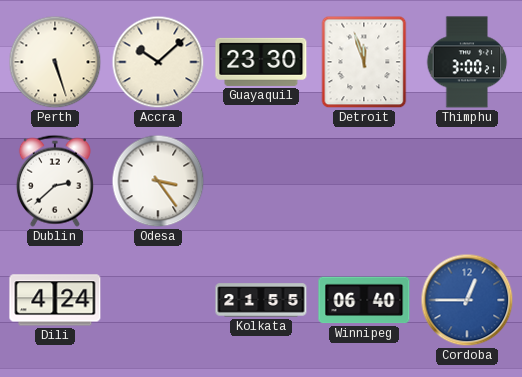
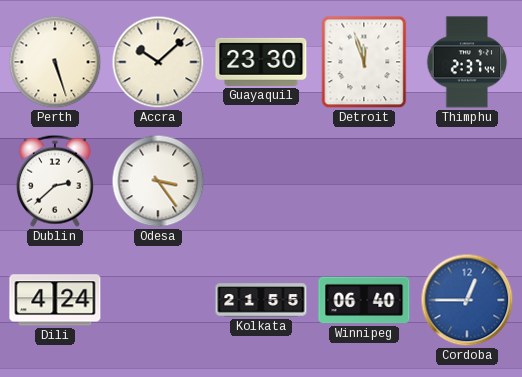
Thimphu: 3:00 -> 2:37 (467, 62)
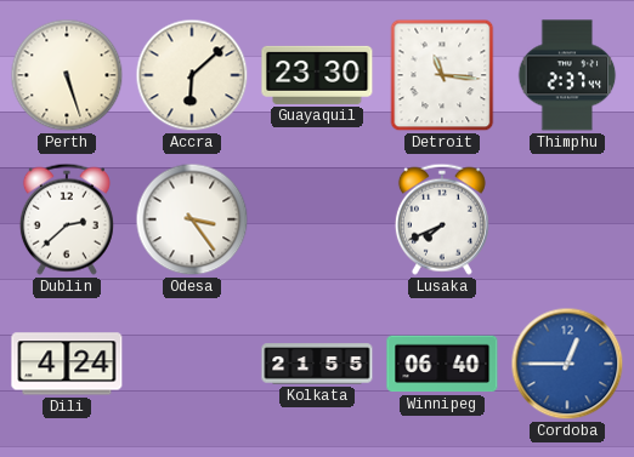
Accra: 10:08 -> 6:08 (192, 75)
Detroit: 11:57 -> 11:16 (442, 75)
Lusaka: none -> 7:41 (442, 219)
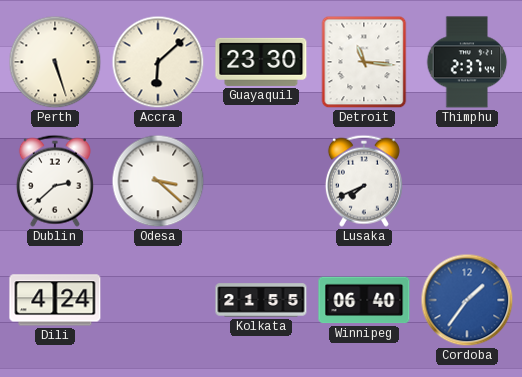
Odesa: 3:24 -> 3:22 (158, 181)
Cordoba: 12:45 -> 1:36 (467, 300)
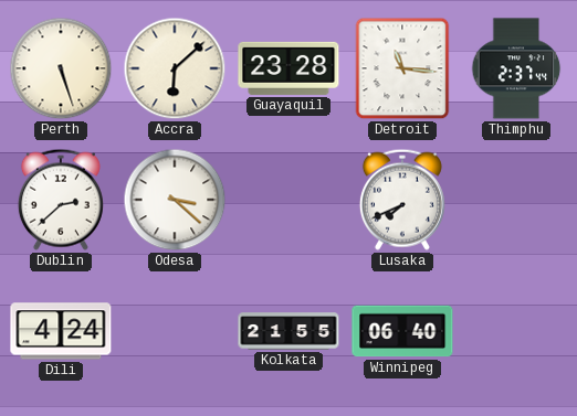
Guayaquil: 23:30 -> 23:28 (288, 68)
Cordoba: 1:36 -> none (467, 300)
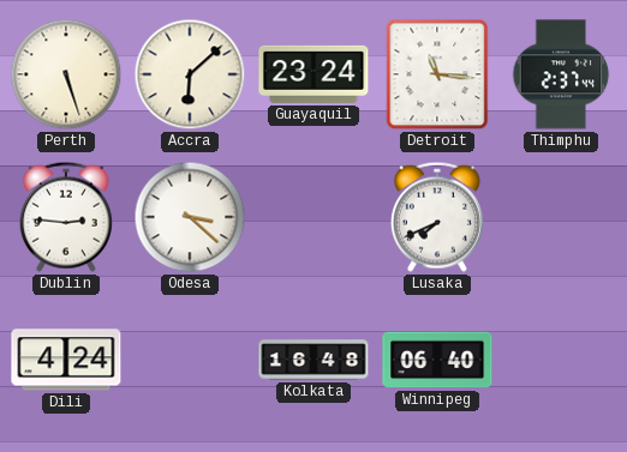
Guayaquil: 23:28 -> 23:24 (313, 74)
Dublin: 2:38 -> 2:46 (66, 217)
Kolkata: 21:55 -> 16:48 (313, 360)
